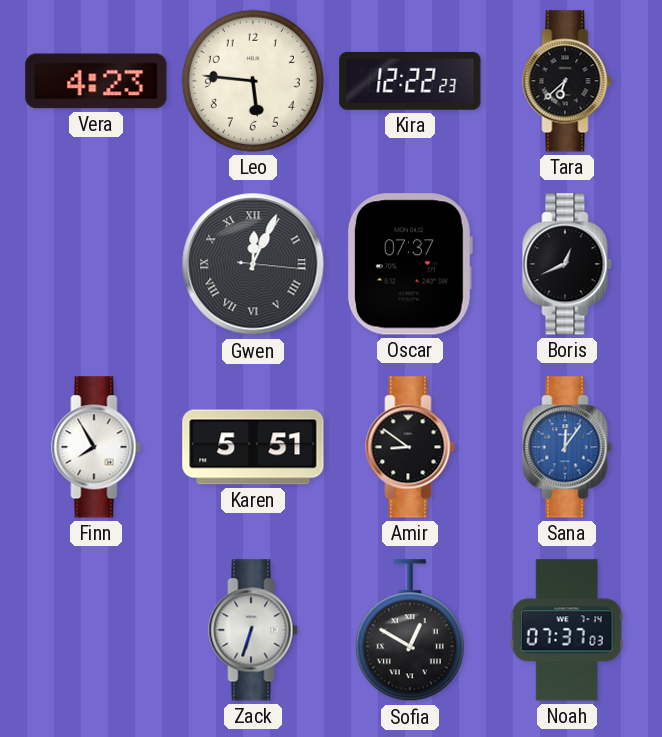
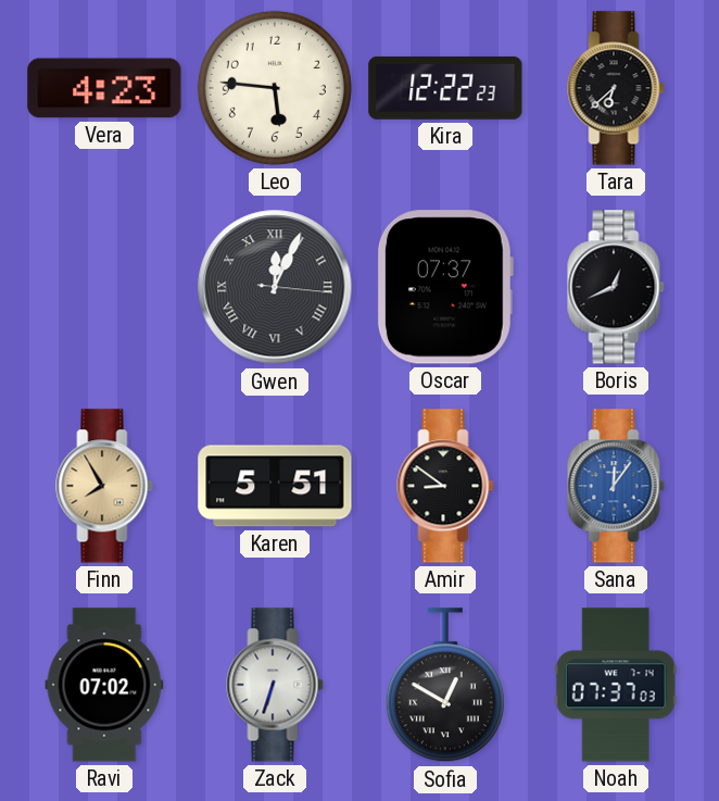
Finn dial: white -> champagne (104, 486)
Ravi: none -> 07:02 (104, 685)
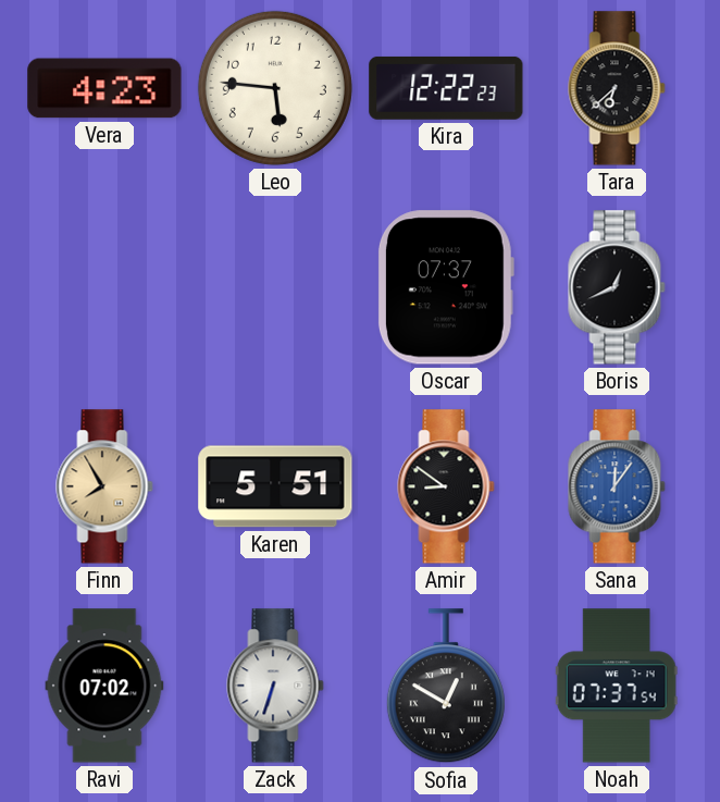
Gwen: 12:04 -> none (275, 287)
Noah: 07:37:03 -> 07:37:54 (617, 686)
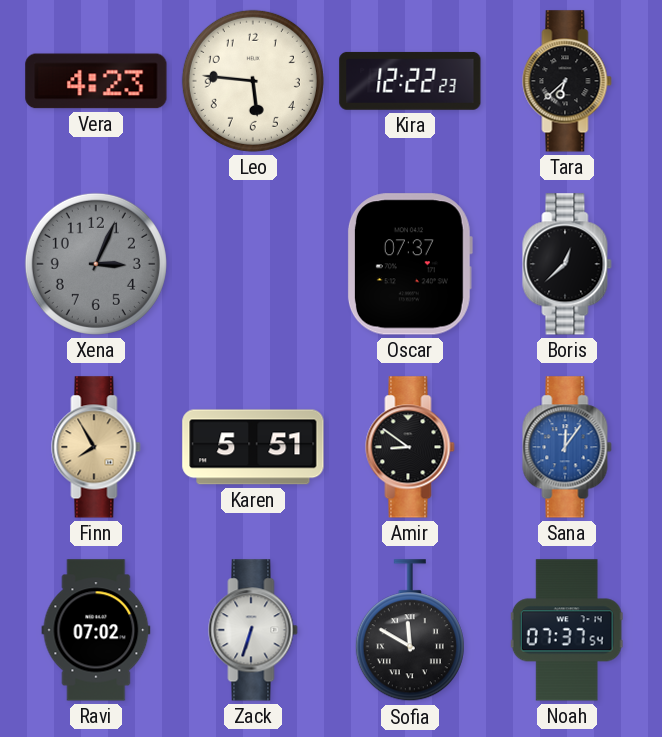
Xena: none -> 3:04 (96, 264)
Boris: 12:41 -> 12:38 (567, 264)
Sofia: 12:50 -> 11:50 (410, 631)
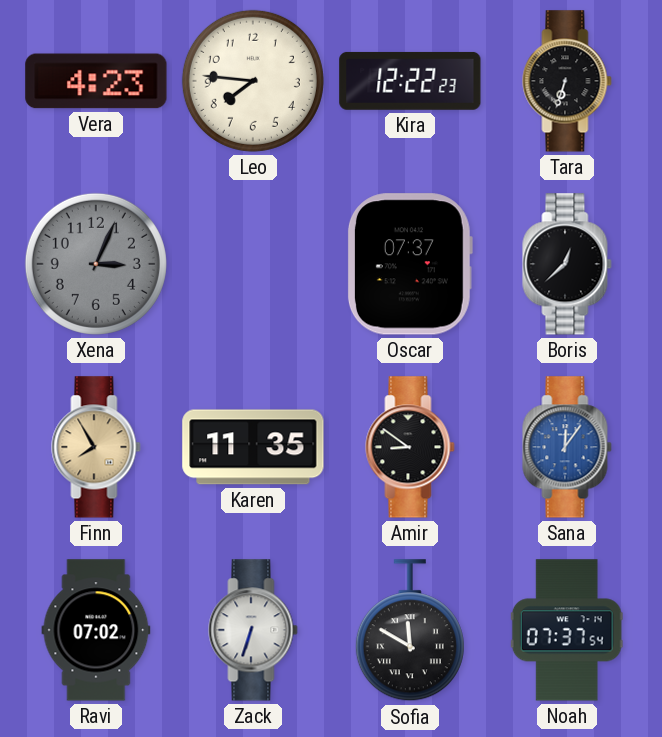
Leo: 5:46 -> 7:46 (253, 81)
Tara: 6:38 -> 6:33 (567, 81)
Karen: 5:51 -> 11:35 (253, 447)
